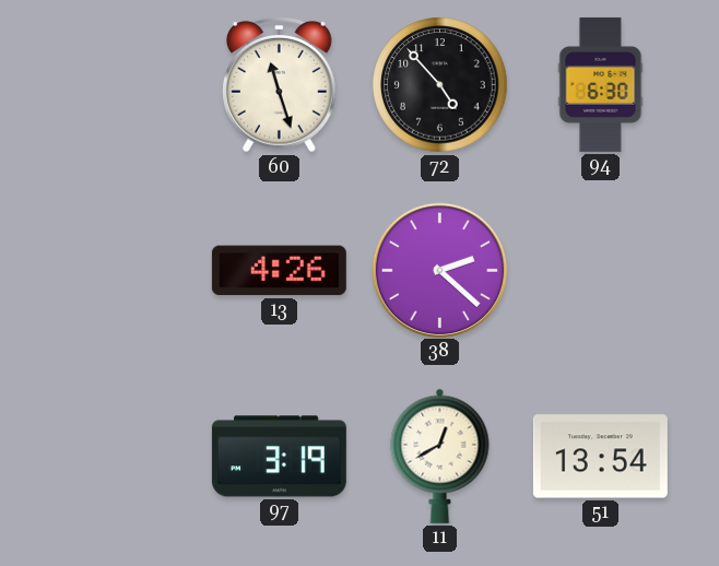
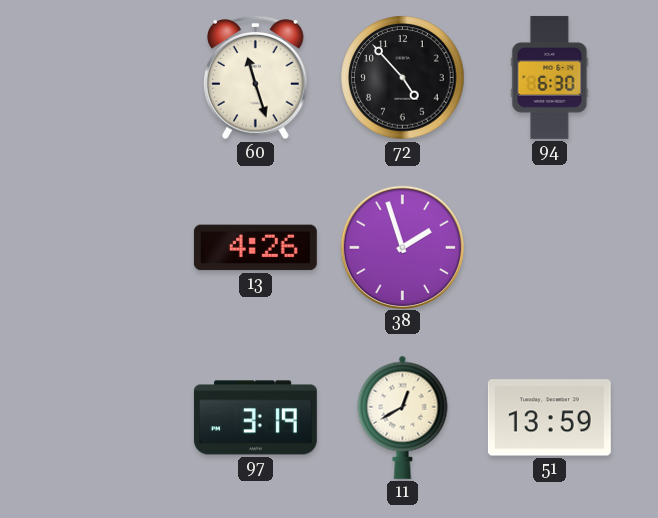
38: 2:22 -> 1:57 (402, 247)
51: 13:54 -> 13:59 (549, 418)
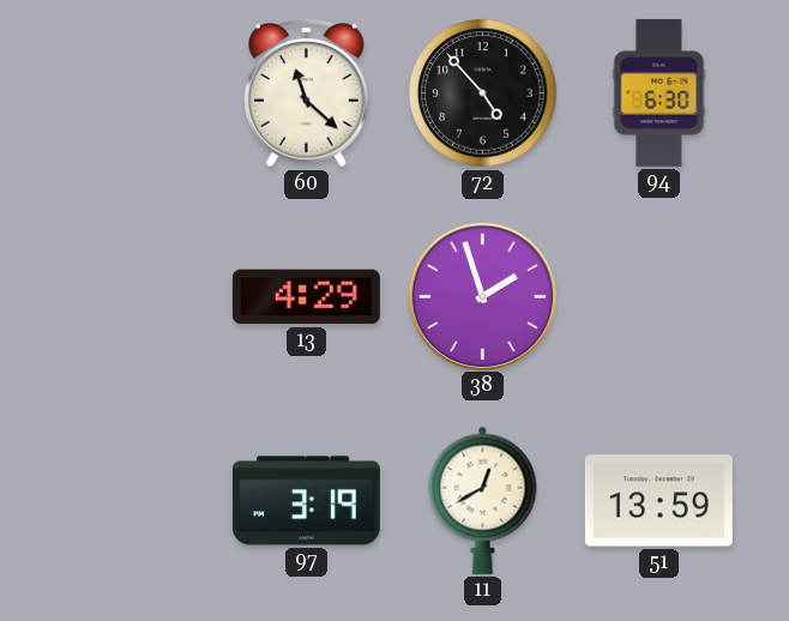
60: 11:27 -> 11:22 (307, 92)
13: 4:26 -> 4:29 (306, 297)
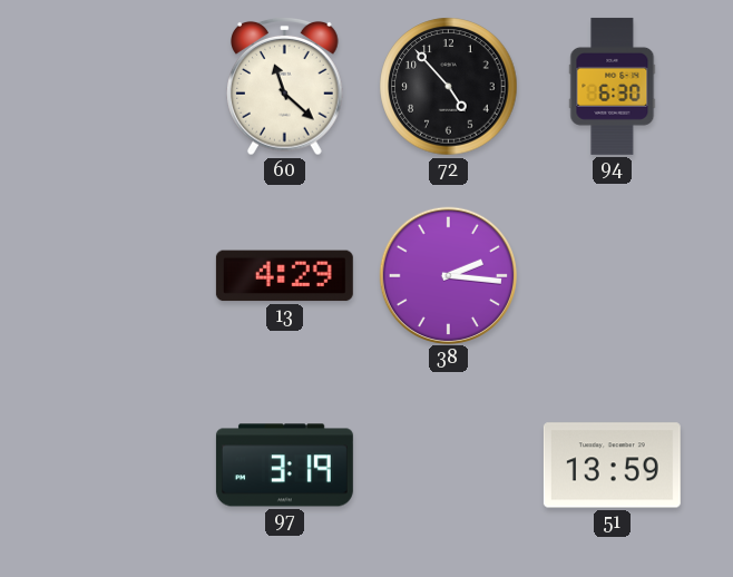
38: 1:57 -> 2:16 (448, 275)
11: 12:40 -> none (483, 500)
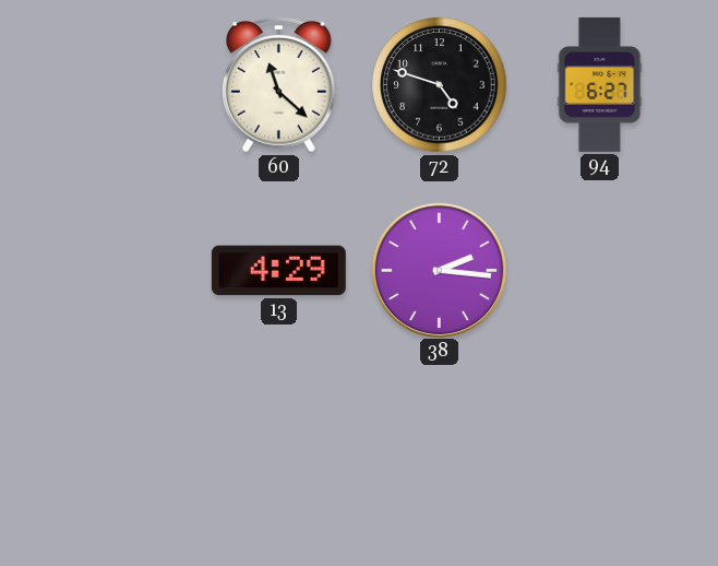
72: 4:53 -> 4:48 (440, 85)
94: 6:30 -> 6:27 (600, 84)
97: 3:19 -> none (284, 466)
51: 13:59 -> none (612, 466)
